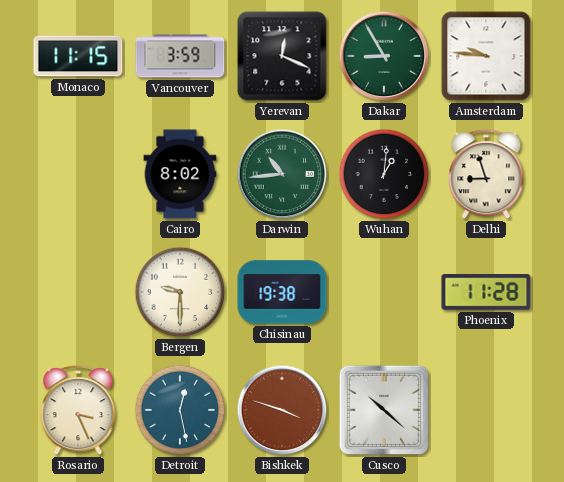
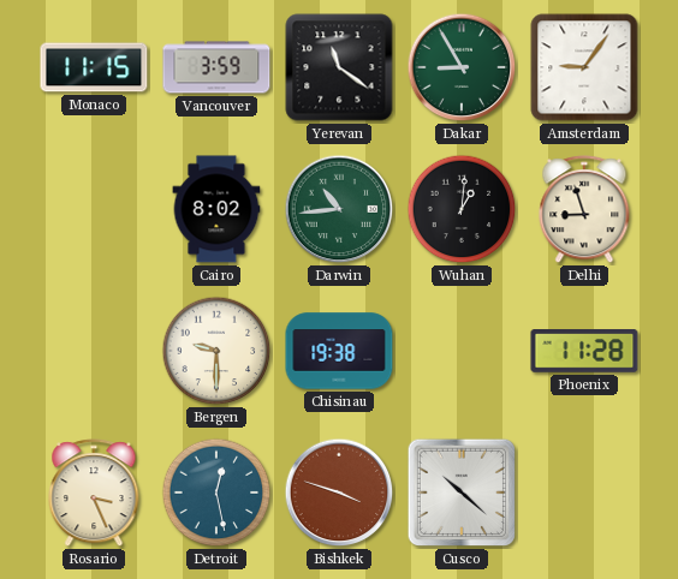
Yerevan: 12:19 -> 11:21 (339, 67)
Amsterdam: 9:46 -> 9:06 (584, 67)
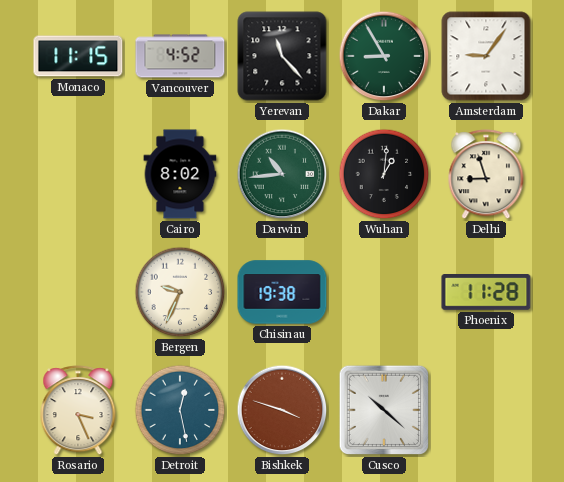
Vancouver: 3:59 -> 4:52 (180, 56)
Yerevan: 11:21 -> 11:23 (282, 56)
Bergen: 9:30 -> 9:34 (180, 292)
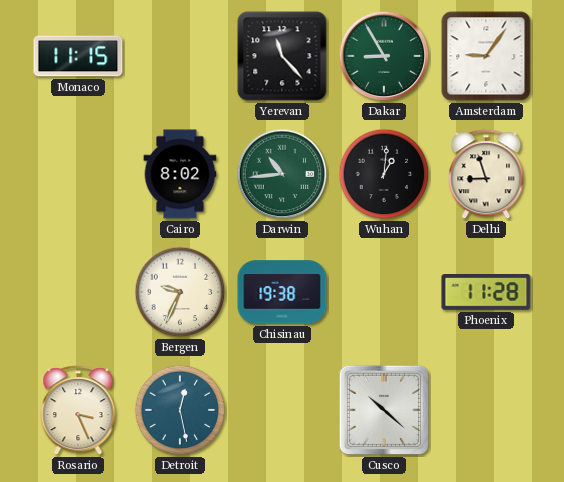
Vancouver: 4:52 -> none (180, 56)
Bishkek: 3:48 -> none (282, 410)
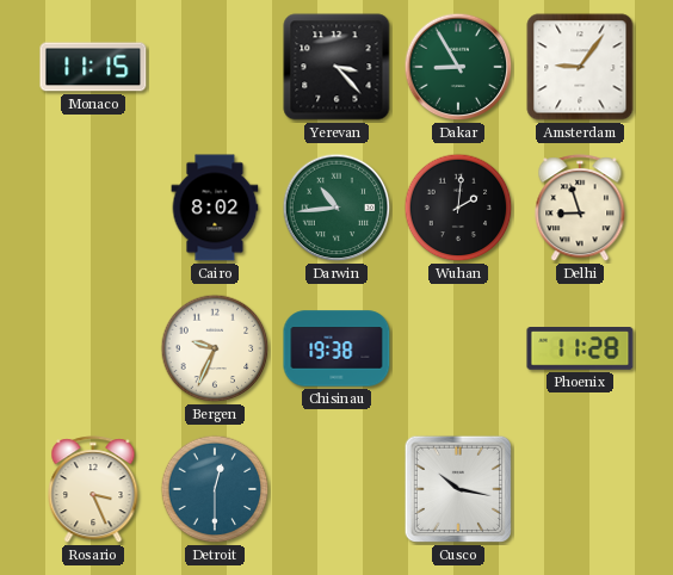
Yerevan: 11:23 -> 3:23 (336, 67)
Wuhan: 1:01 -> 2:01 (458, 208)
Detroit: 12:28 -> 12:30 (215, 489)
Cusco: 10:22 -> 10:17 (458, 489)
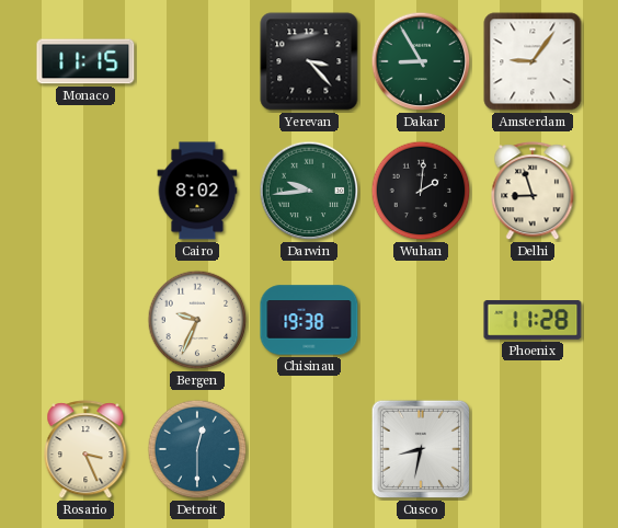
Darwin: 10:44 -> 9:44 (309, 191)
Cusco: 10:17 -> 8:32 (421, 449)
